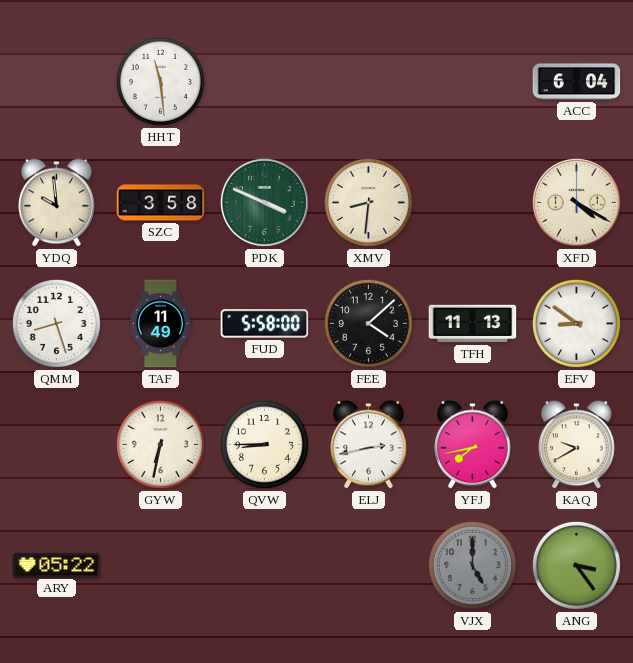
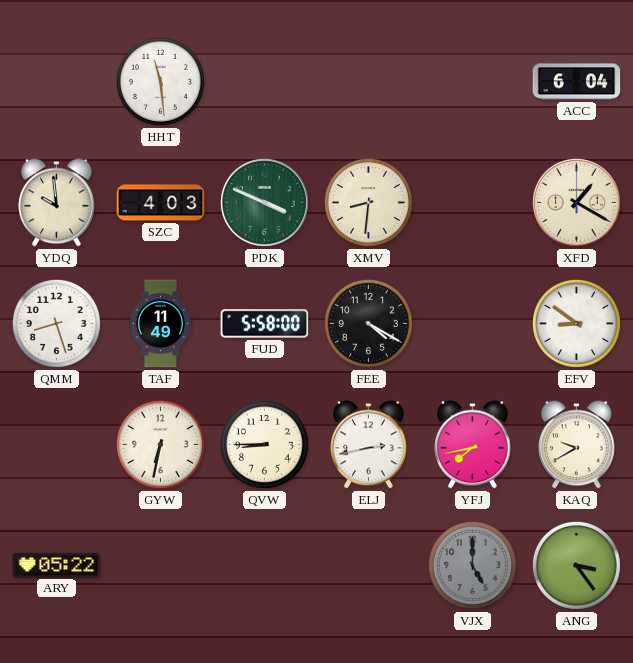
SZC: 3:58 -> 4:03 (161, 203)
XFD: 4:20 -> 1:20 (576, 202)
FEE: 4:08 -> 4:20 (368, 323)
TFH: 11:13 -> none (473, 324)
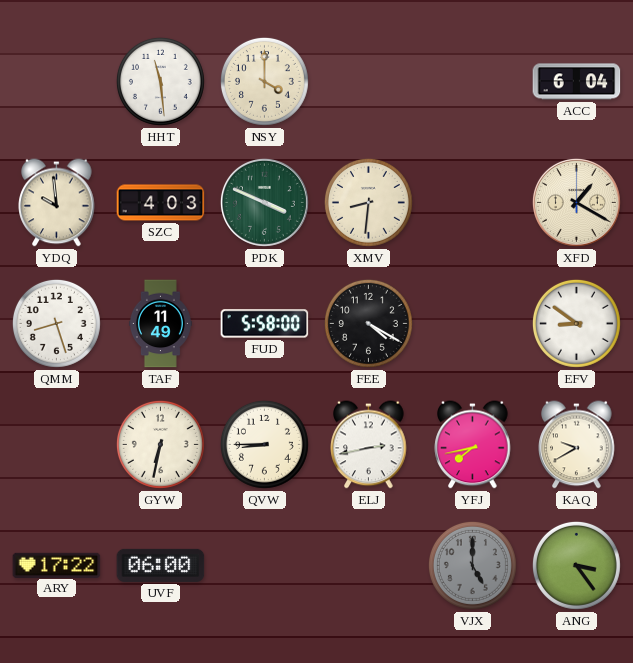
NSY: none -> 4:00 (264, 81)
ARY: 05:22 -> 17:22 (57, 565)
UVF: none -> 06:00 (161, 565)
